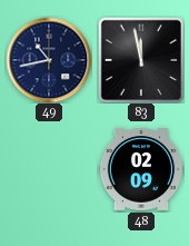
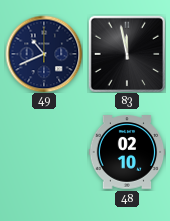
49: 10:43 -> 10:41 (44, 54)
48: 02:09 -> 02:10 (127, 152)
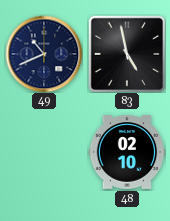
83: 11:58 -> 4:58 (127, 54)
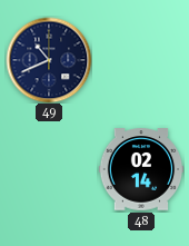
83: 4:58 -> none (127, 54)
48: 02:10 -> 02:14 (141, 169)
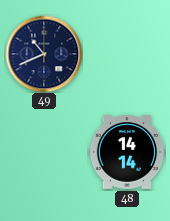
48: 02:14 -> 14:14 (127, 152)
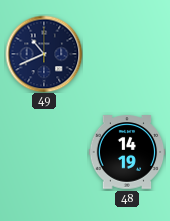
48: 14:14 -> 14:19 (127, 152)
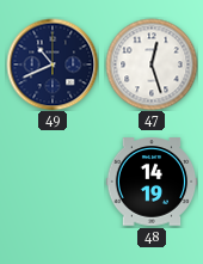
47: none -> 12:27 (152, 65)
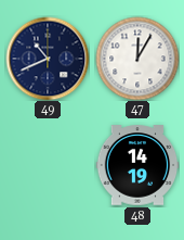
47: 12:27 -> 12:05 (137, 59)
